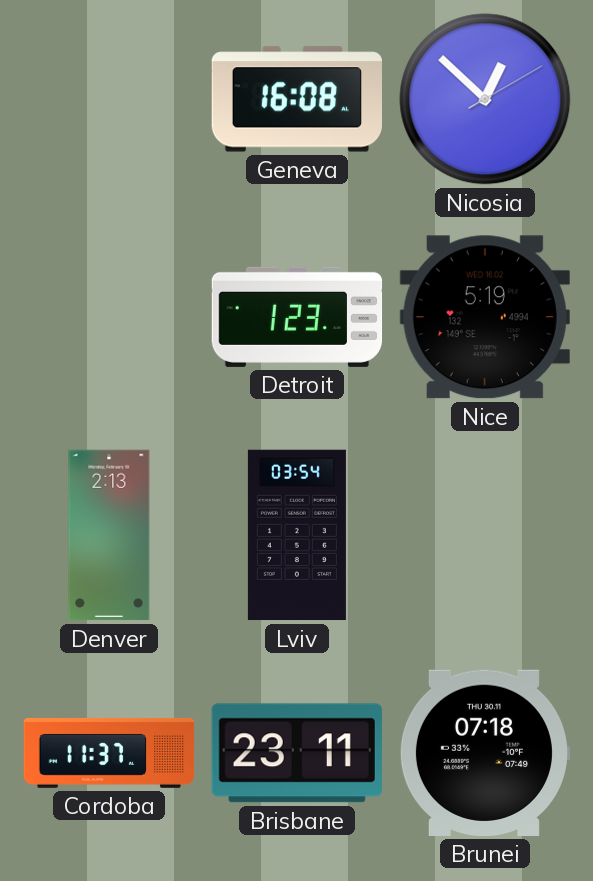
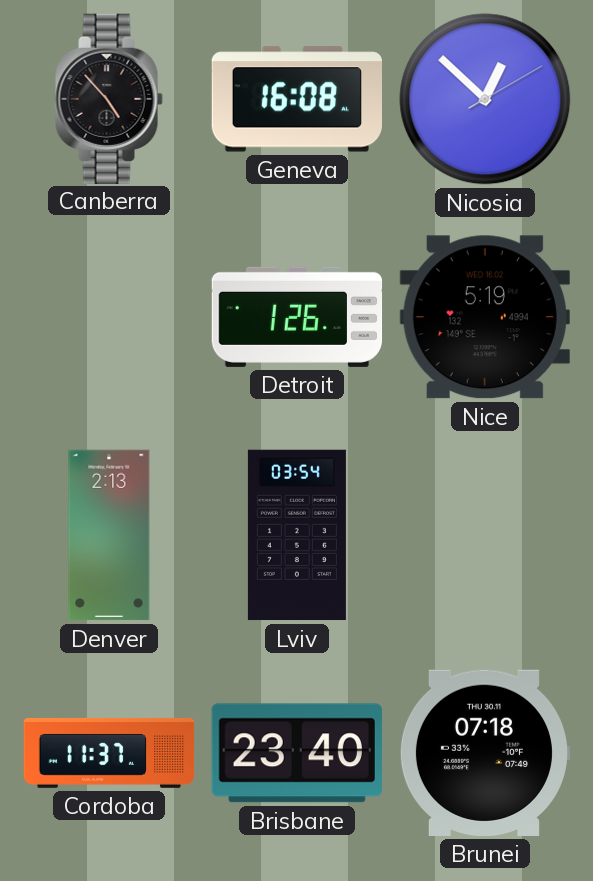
Canberra: none -> 4:53 (109, 98)
Detroit: 1:23 -> 1:26 (297, 317)
Brisbane: 23:11 -> 23:40 (297, 753)
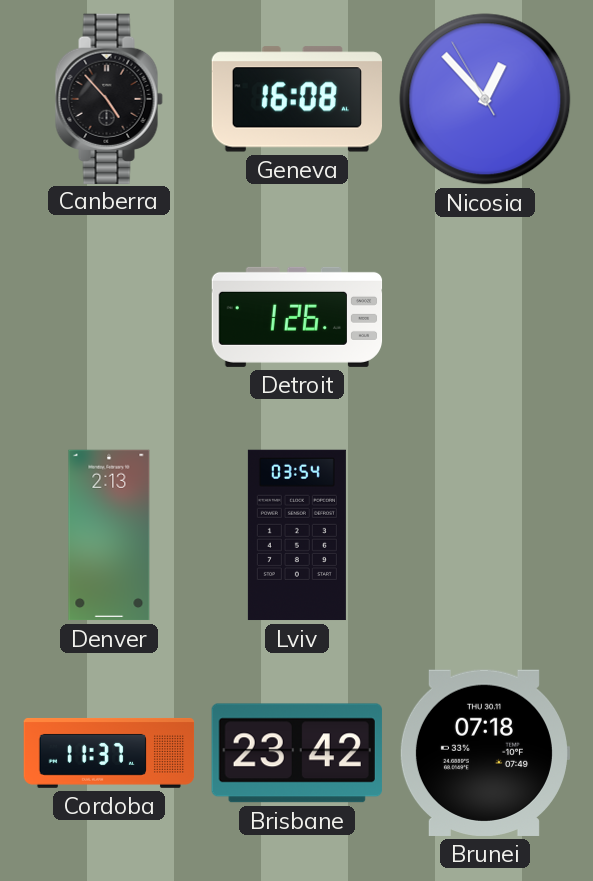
Nicosia: 12:52:10 -> 12:52:55 (485, 99)
Nice: 5:19 -> none (485, 317)
Brisbane: 23:40 -> 23:42 (297, 753)
